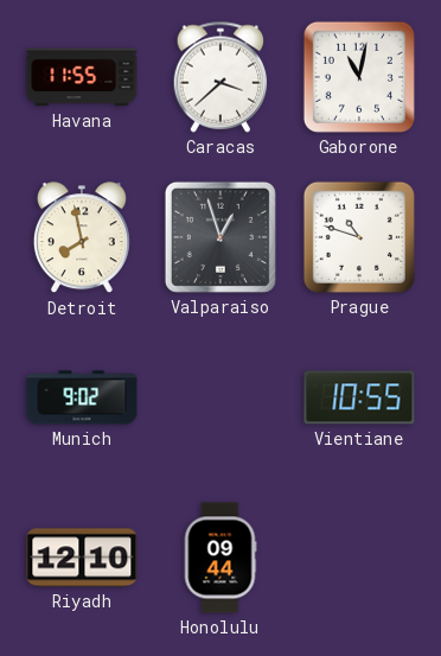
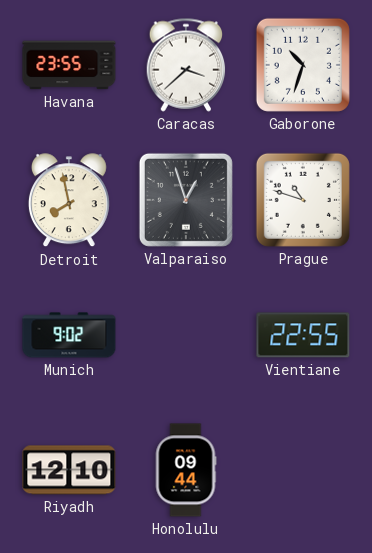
Havana: 11:55 -> 23:55 (69, 65)
Gaborone: 11:02 -> 10:33 (303, 65)
Vientiane: 10:55 -> 22:55 (303, 335)
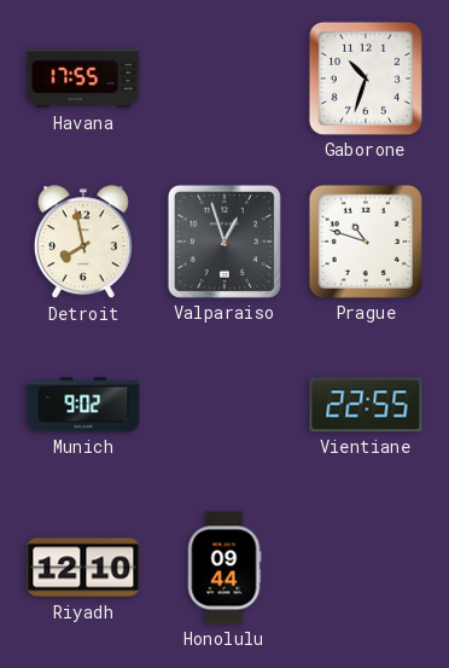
Havana: 23:55 -> 17:55 (83, 79)
Caracas: 3:38 -> none (186, 65)
